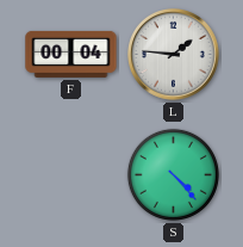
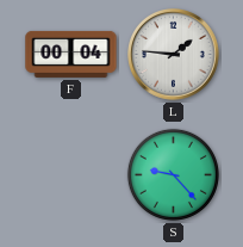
S: 4:23 -> 9:23 (173, 174)
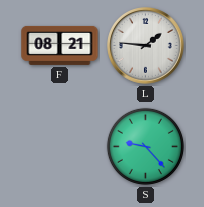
F: 00:04 -> 08:21 (60, 45)
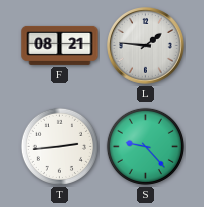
T: none -> 2:44 (59, 146)
